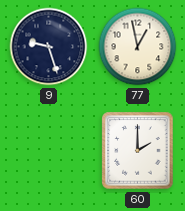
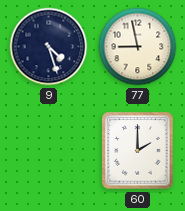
9: 9:27 -> 4:27 (49, 47)
77: 12:58 -> 8:58 (138, 47)
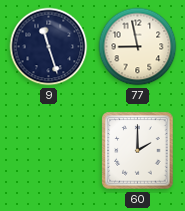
9: 4:27 -> 11:27 (49, 47)
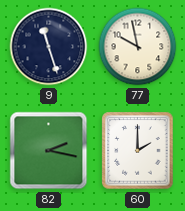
77: 8:58 -> 9:58 (138, 47)
82: none -> 2:17 (49, 151)
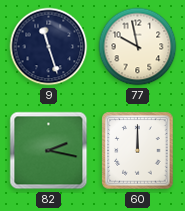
60: 2:00 -> 12:00 (138, 151)
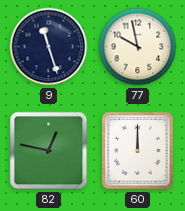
82: 2:17 -> 12:47 (49, 151)
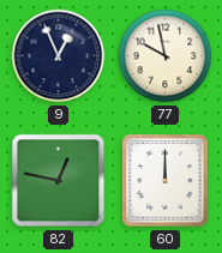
9: 11:27 -> 12:56 (59, 56)
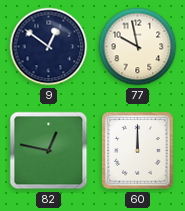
9: 12:56 -> 12:51 (49, 47)
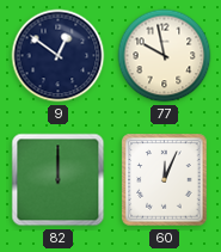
82: 12:47 -> 12:00 (59, 180)
60: 12:00 -> 12:04 (165, 180)
